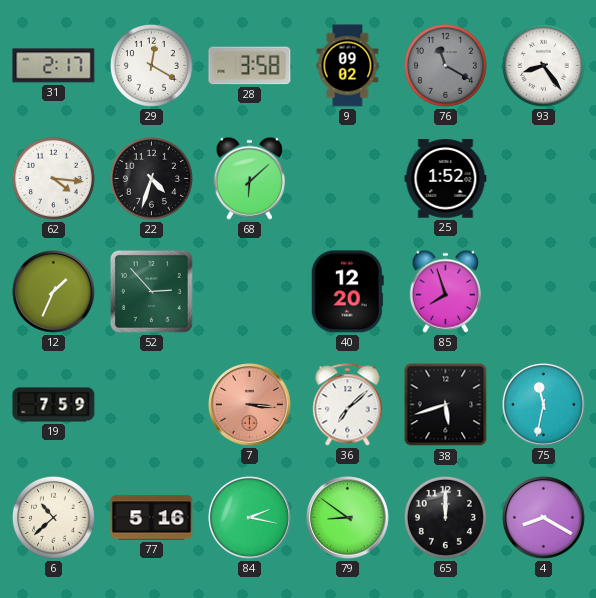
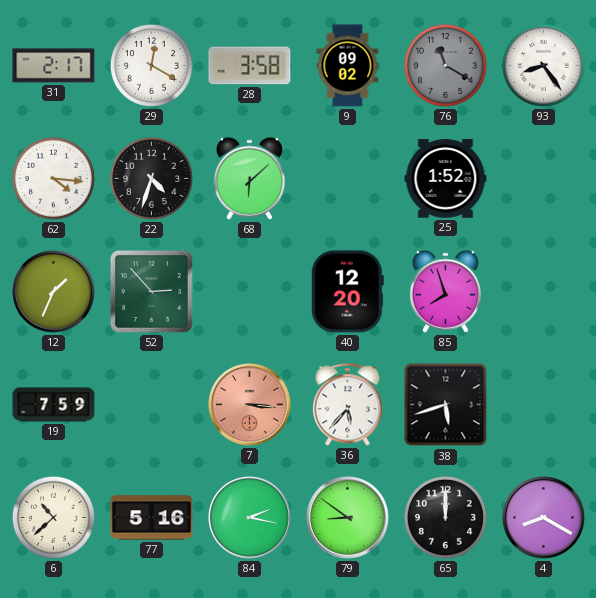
36: 7:08 -> 5:37 (348, 405)
75: 11:32 -> none (544, 405)
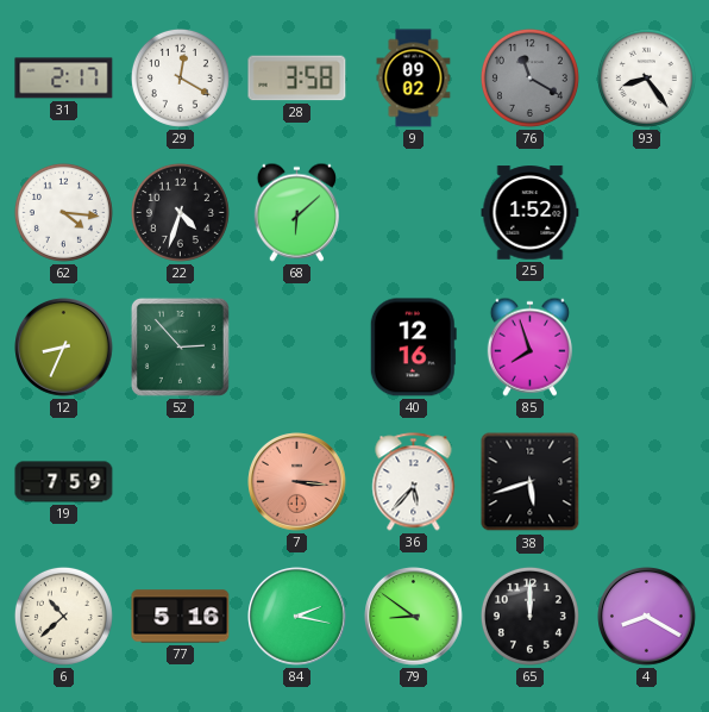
12: 1:34 -> 8:34 (64, 348)
40: 12:20 -> 12:16 (413, 348)
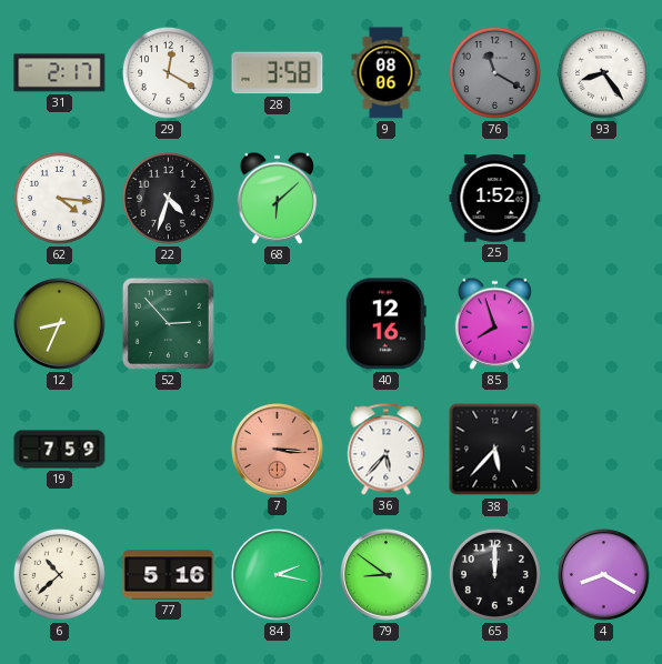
9: 09:02 -> 08:06 (387, 73)
38: 5:42 -> 5:37 (495, 450)
